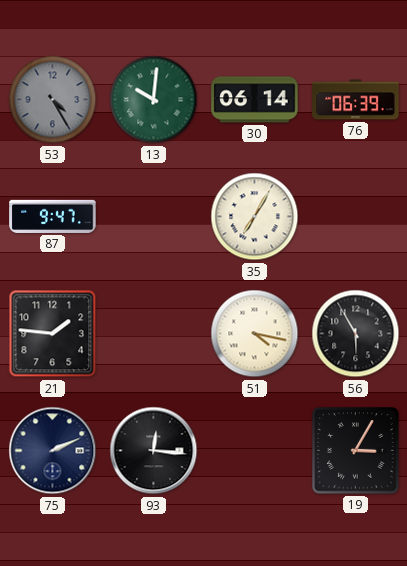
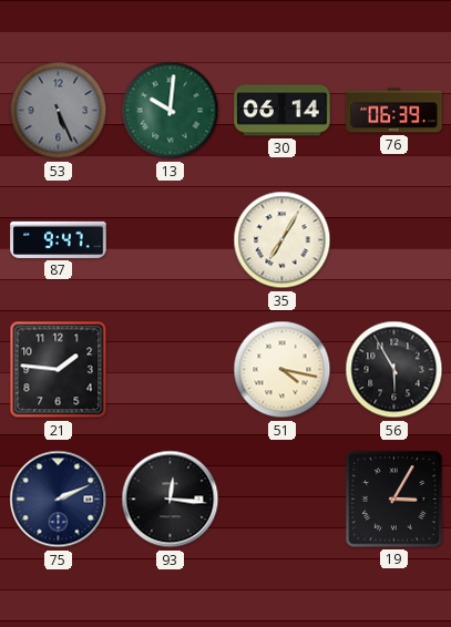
53: 4:25 -> 5:26 (59, 111)
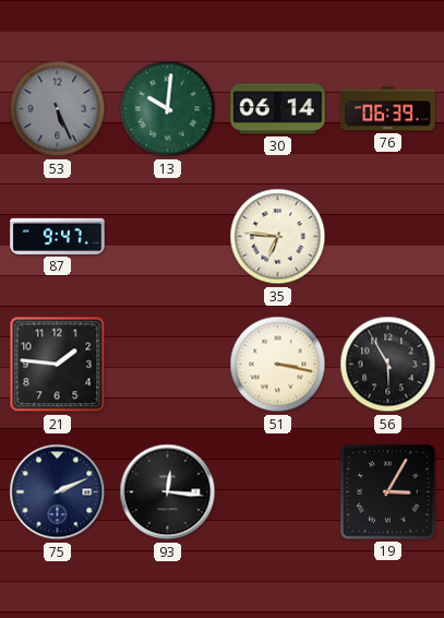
35: 7:05 -> 6:46 (278, 237)
51: 4:17 -> 3:17 (278, 365)
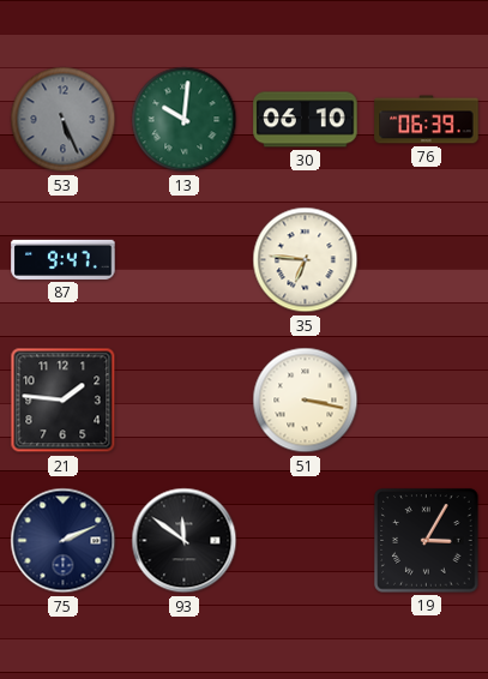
30: 06:14 -> 06:10 (306, 120)
56: 5:55 -> none (388, 365)
93: 12:16 -> 11:51 (185, 541)
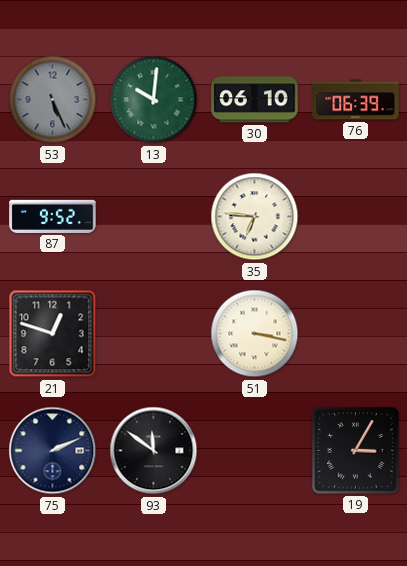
87: 9:47 -> 9:52 (53, 216)
21: 1:46 -> 12:48 (53, 334)
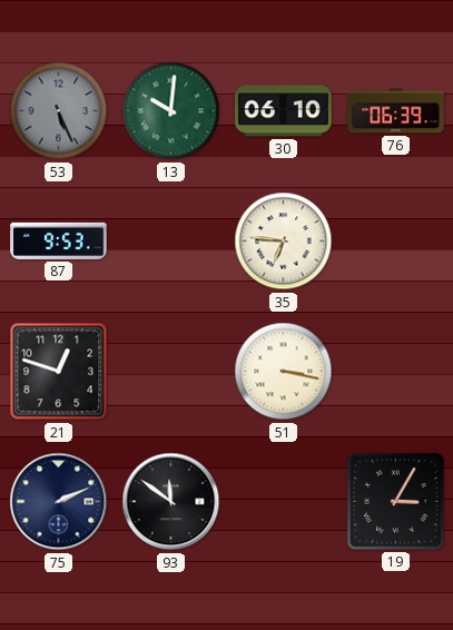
87: 9:52 -> 9:53 (59, 240)
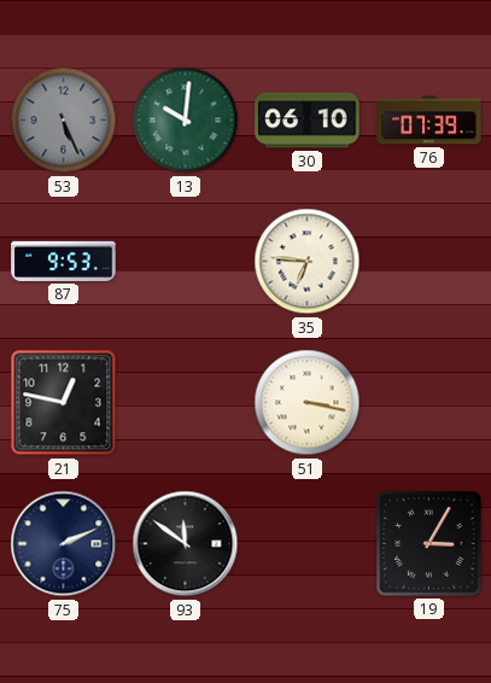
76: 06:39 -> 07:39 (429, 121)
21: 12:48 -> 12:47 (64, 403)
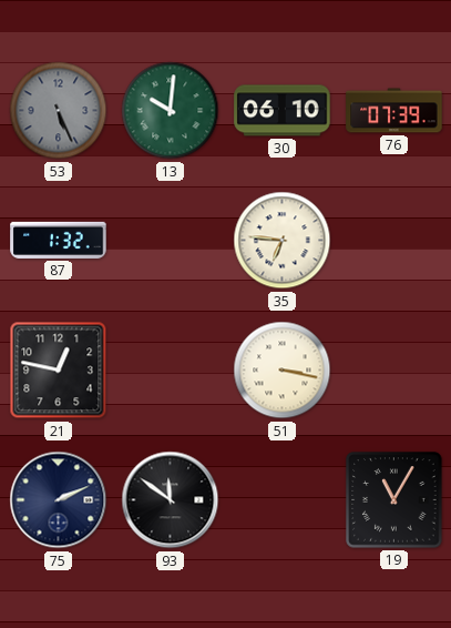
87: 9:53 -> 1:32 (59, 240)
19: 3:05 -> 11:05 (394, 500)
